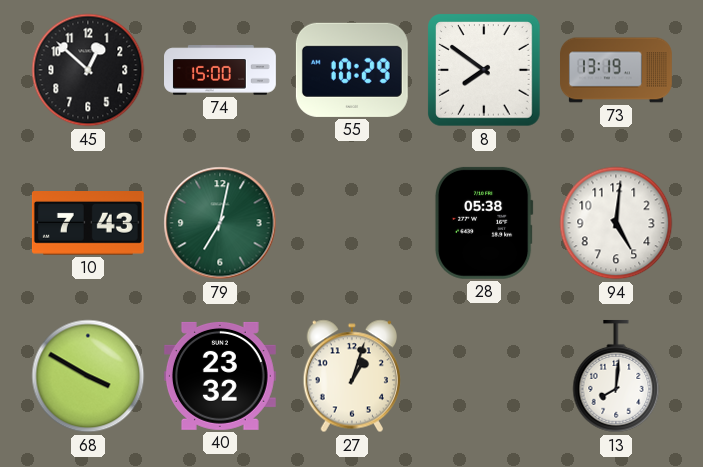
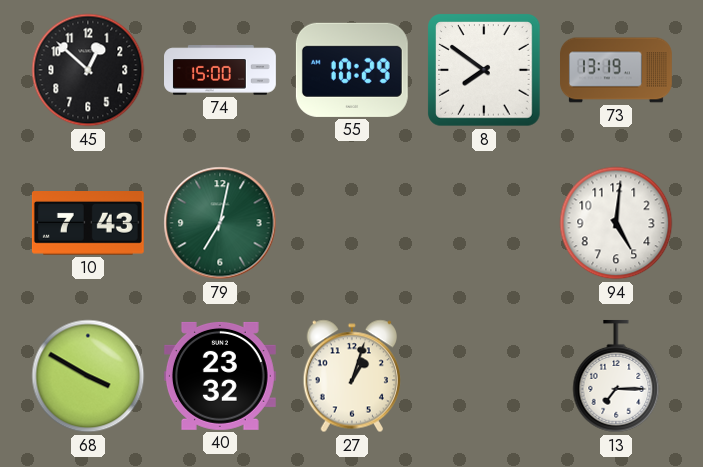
28: 05:38 -> none (484, 223)
13: 8:01 -> 7:15 (616, 376)
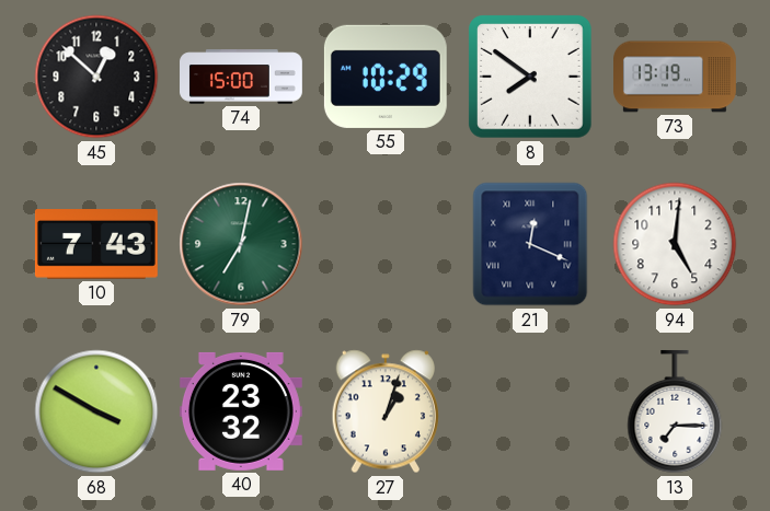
21: none -> 12:19 (530, 244)
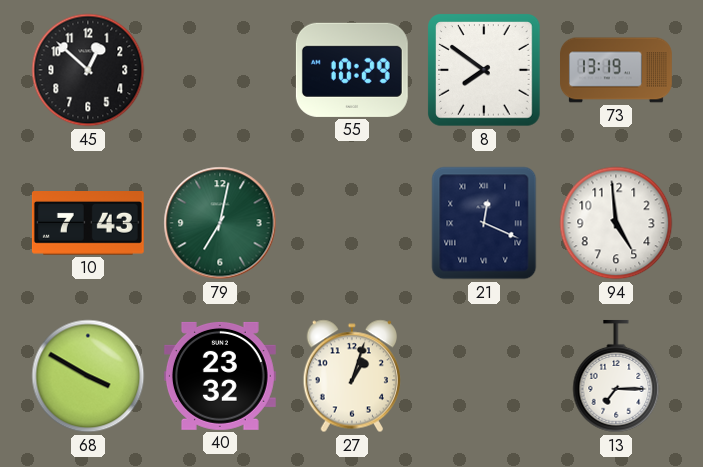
74: 15:00 -> none (242, 77)
94: 5:01 -> 4:59 (616, 223)
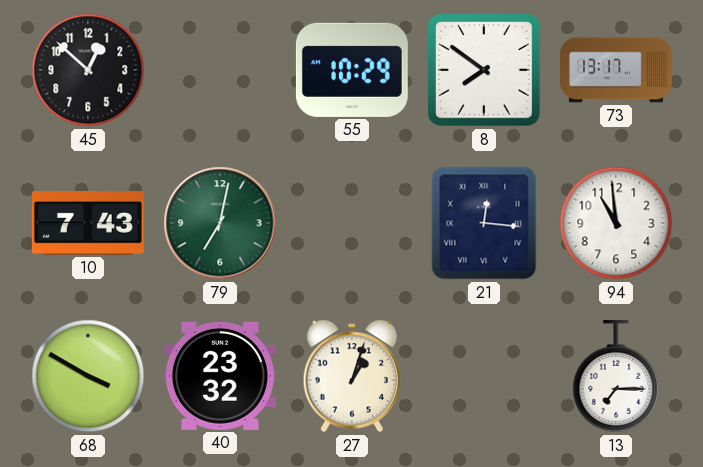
73: 13:19 -> 13:17 (617, 70)
21: 12:19 -> 12:16 (484, 223)
94: 4:59 -> 10:59 (616, 223)
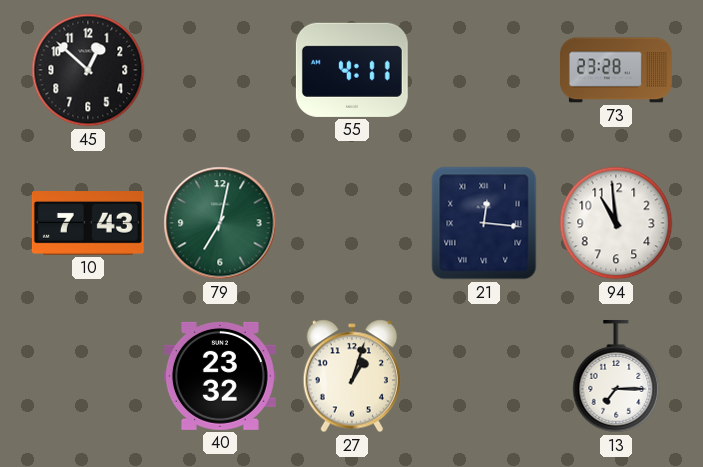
55: 10:29 -> 4:11 (352, 70)
8: 7:51 -> none (484, 70)
73: 13:17 -> 23:28 (617, 70)
68: 3:50 -> none (88, 376)
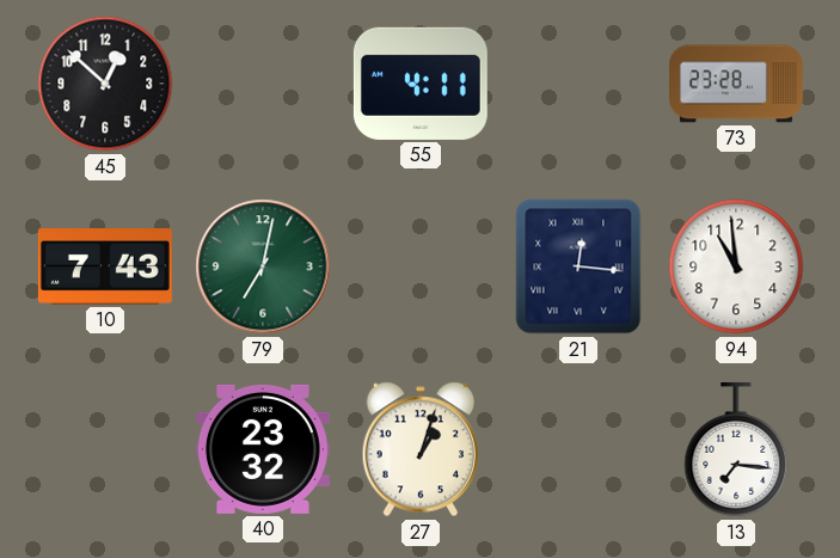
13: 7:15 -> 7:16 (736, 449)
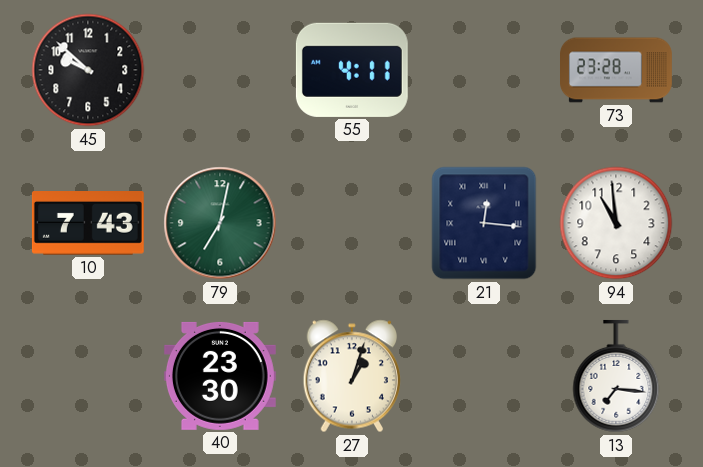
45: 12:52 -> 9:52 (88, 70)
40: 23:32 -> 23:30 (220, 376)
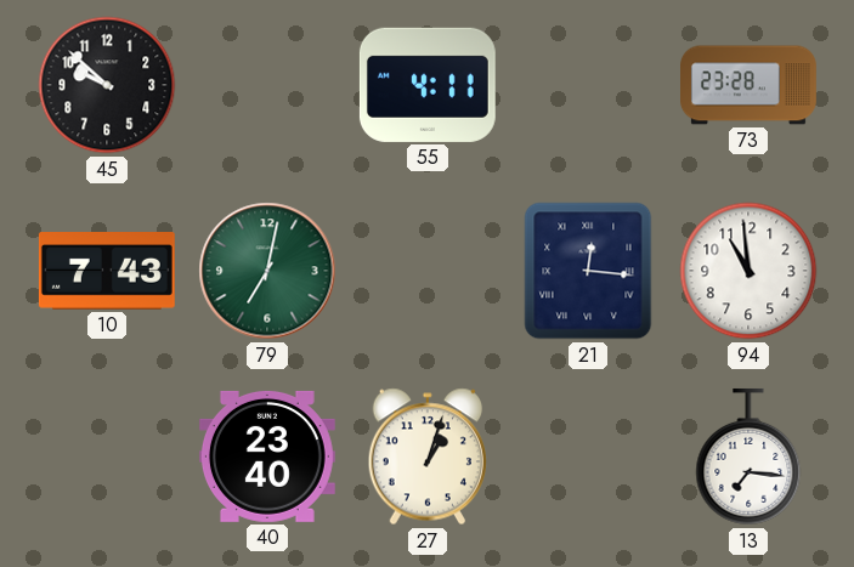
40: 23:30 -> 23:40 (267, 457)
